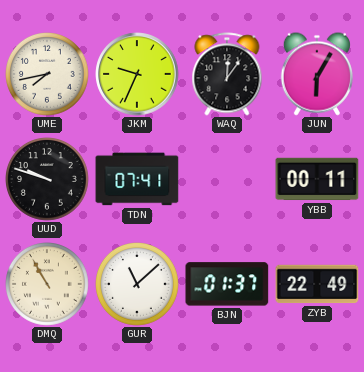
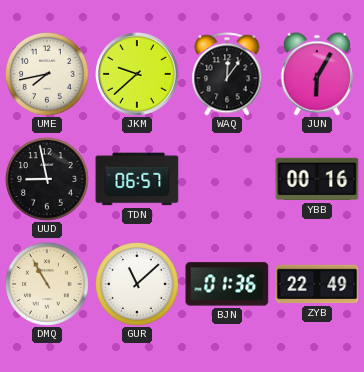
JKM: 9:34 -> 9:38 (137, 74)
UUD: 9:48 -> 8:58 (48, 180)
TDN: 07:41 -> 06:57 (137, 179)
YBB: 00:11 -> 00:16 (317, 179)
BJN: 01:37 -> 01:36 (227, 284)
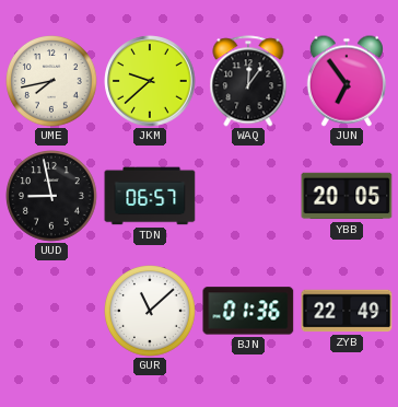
JUN: 6:05 -> 6:54 (346, 81)
YBB: 00:16 -> 20:05 (347, 196)
DMQ: 10:55 -> none (48, 285)
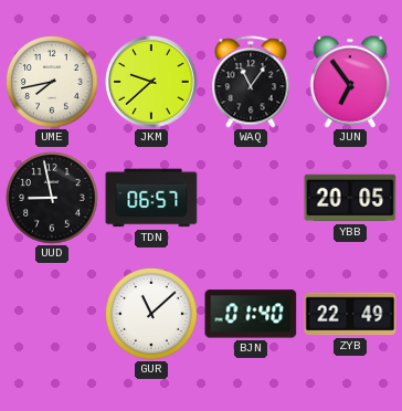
WAQ: 12:06 -> 11:06 (251, 82)
BJN: 01:36 -> 01:40 (251, 314)
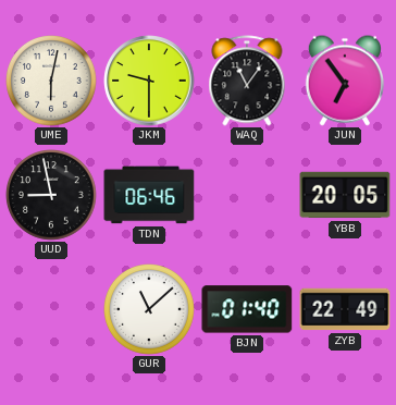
UME: 7:43 -> 6:02 (52, 82)
JKM: 9:38 -> 9:30 (149, 81)
TDN: 06:57 -> 06:46 (149, 195)
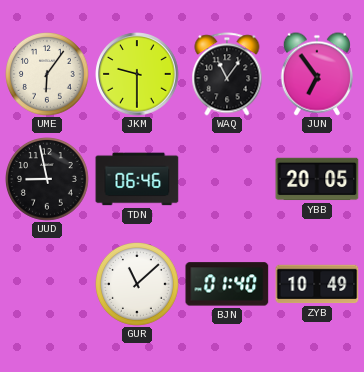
UME: 6:02 -> 6:06 (48, 75)
ZYB: 22:49 -> 10:49 (317, 284)
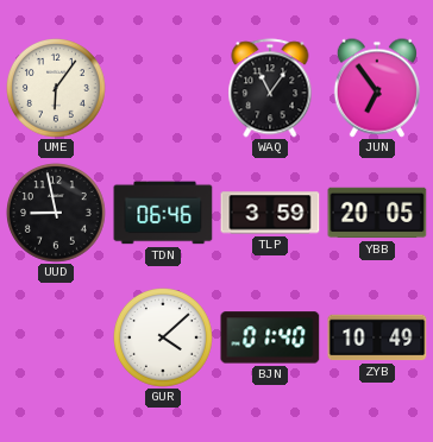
JKM: 9:30 -> none (137, 74)
TLP: none -> 3:59 (270, 213)
GUR: 11:08 -> 4:08 (164, 339)
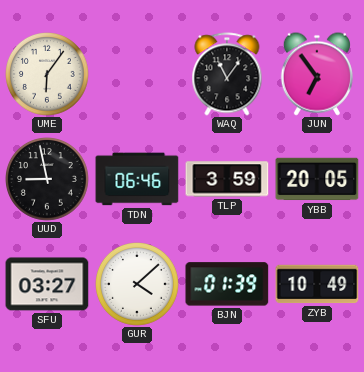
SFU: none -> 03:27 (47, 284)
BJN: 01:40 -> 01:39 (227, 284)
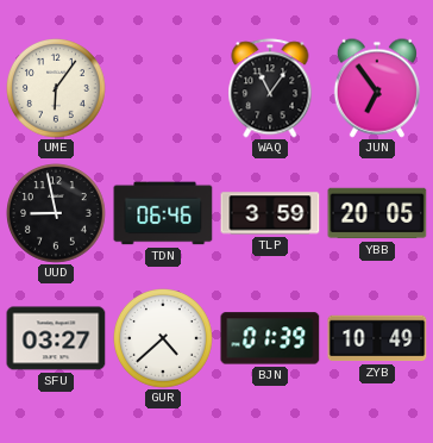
GUR: 4:08 -> 4:38 (164, 339)
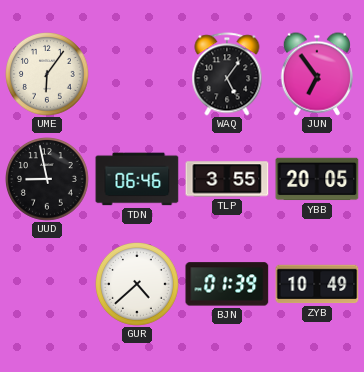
WAQ: 11:06 -> 5:06 (227, 74)
TLP: 3:59 -> 3:55 (227, 179)
SFU: 03:27 -> none (56, 338)
